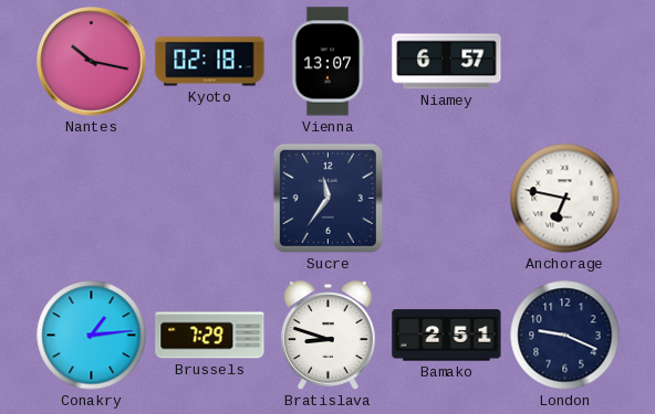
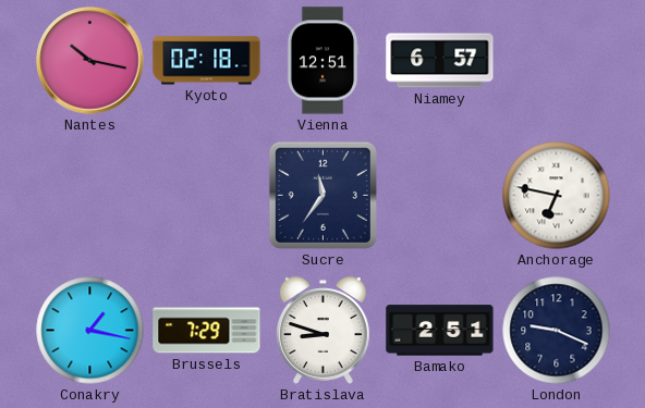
Vienna: 13:07 -> 12:51 (322, 61)
Conakry: 1:14 -> 1:17 (90, 331)
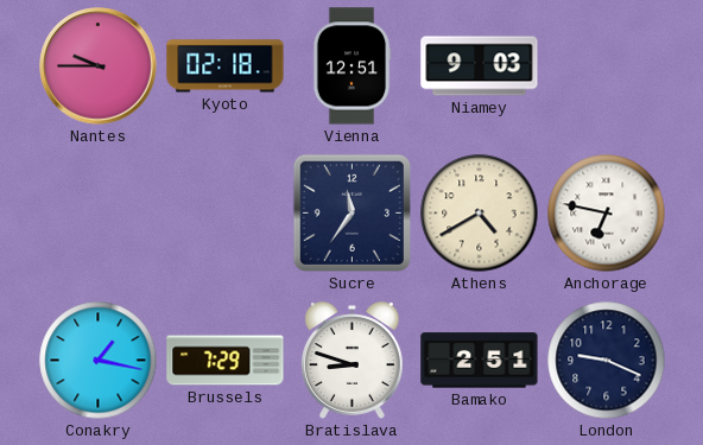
Nantes: 10:17 -> 9:45 (99, 66)
Niamey: 6:57 -> 9:03 (480, 66)
Athens: none -> 4:40 (480, 214)
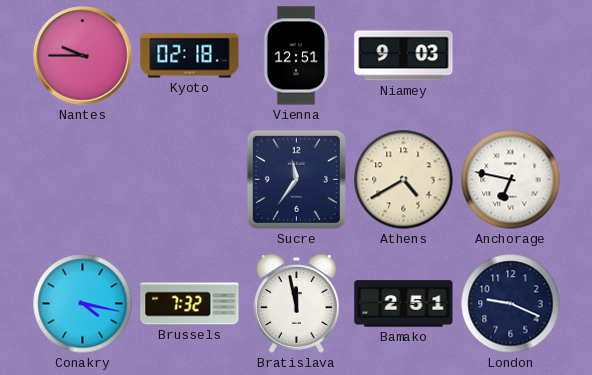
Conakry: 1:17 -> 4:17 (83, 304)
Brussels: 7:29 -> 7:32 (190, 304)
Bratislava: 8:48 -> 11:58 (296, 304)
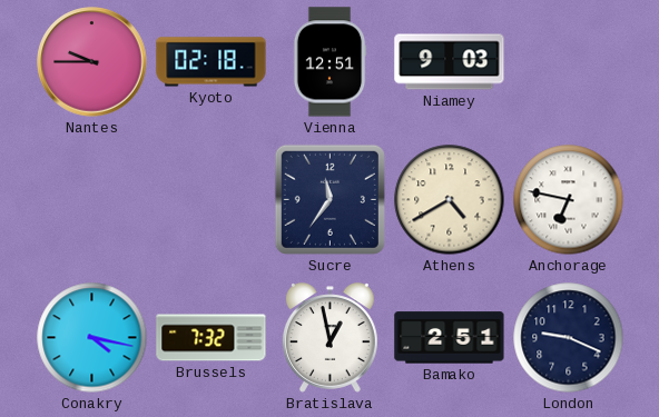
Bratislava: 11:58 -> 12:58 (329, 338)
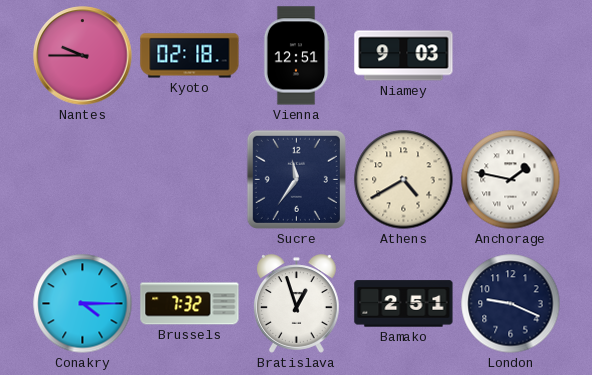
Anchorage: 6:47 -> 1:47 (511, 180)
Conakry: 4:17 -> 4:15 (83, 304)
Bratislava: 12:58 -> 12:57 (296, 304)
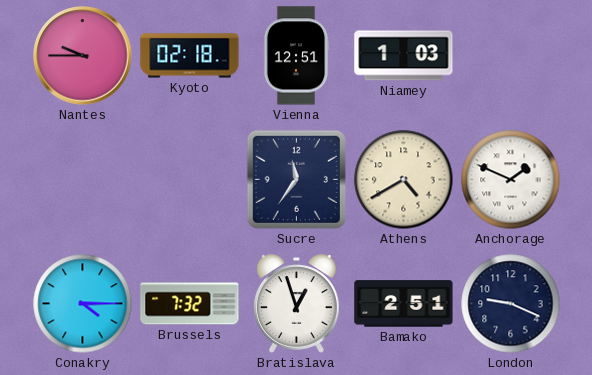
Niamey: 9:03 -> 1:03 (404, 56)
Anchorage: 1:47 -> 1:49 (511, 180)
